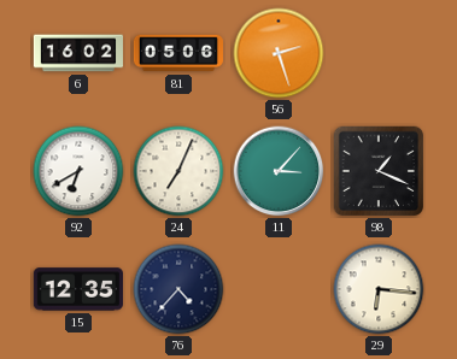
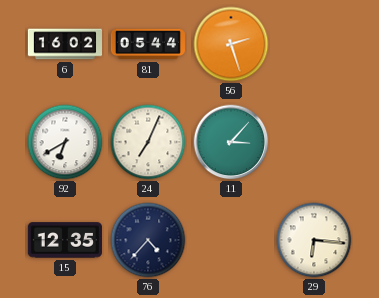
81: 05:06 -> 05:44 (148, 44)
98: 1:19 -> none (379, 171)
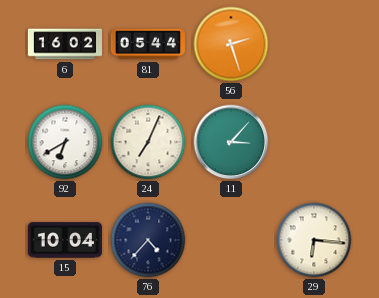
15: 12:35 -> 10:04 (65, 240)
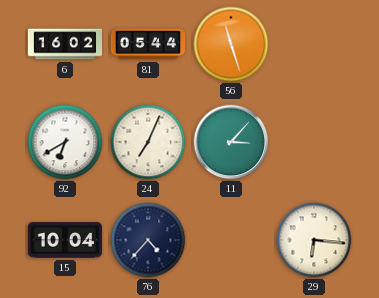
56: 2:27 -> 11:27 (231, 44)
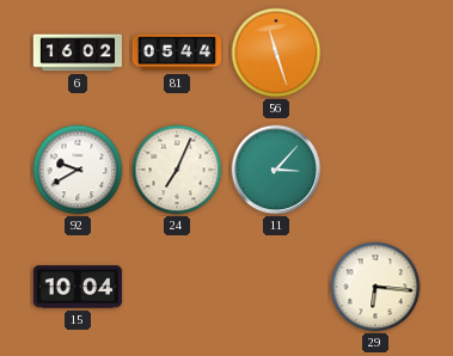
92: 6:40 -> 9:40 (78, 170)
76: 4:37 -> none (148, 240)
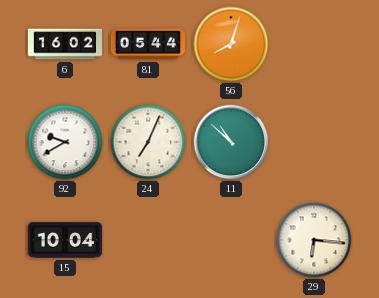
56: 11:27 -> 8:03 (231, 44)
11: 3:07 -> 10:52 (231, 142)
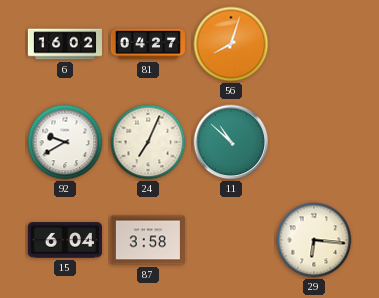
81: 05:44 -> 04:27 (148, 44)
15: 10:04 -> 6:04 (65, 240)
87: none -> 3:58 (148, 240)
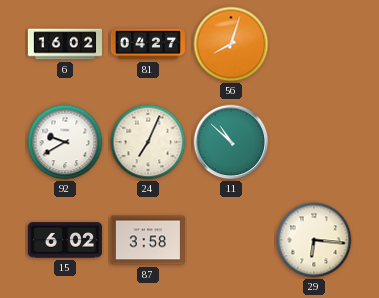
15: 6:04 -> 6:02 (65, 240)
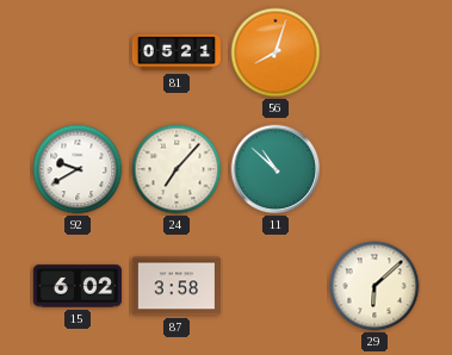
6: 16:02 -> none (64, 44)
81: 04:27 -> 05:21 (177, 52)
24: 7:04 -> 7:07 (177, 169)
29: 6:16 -> 6:08 (374, 286)
